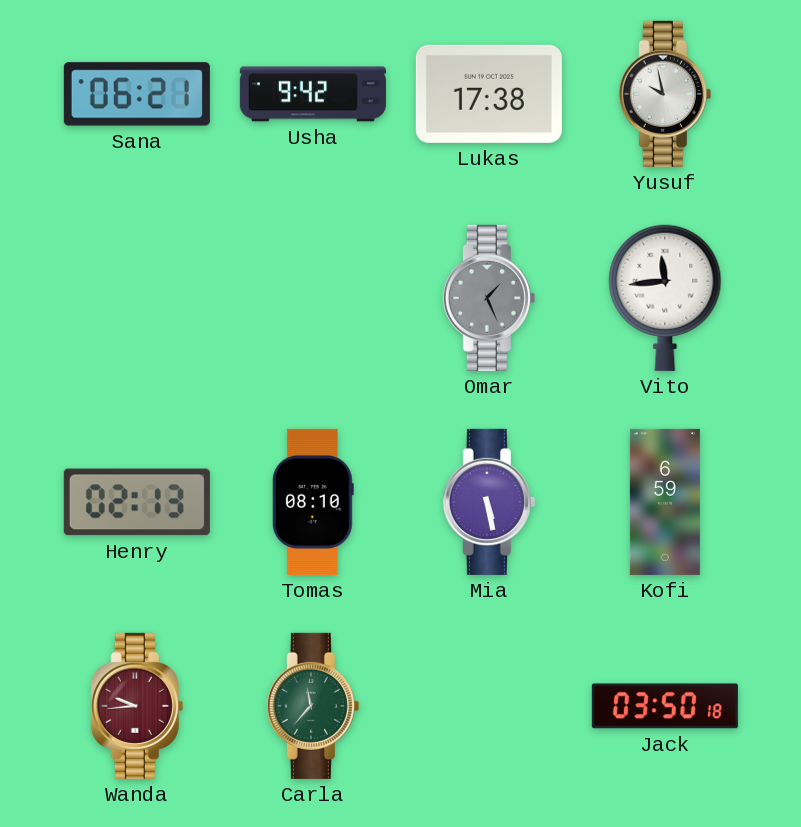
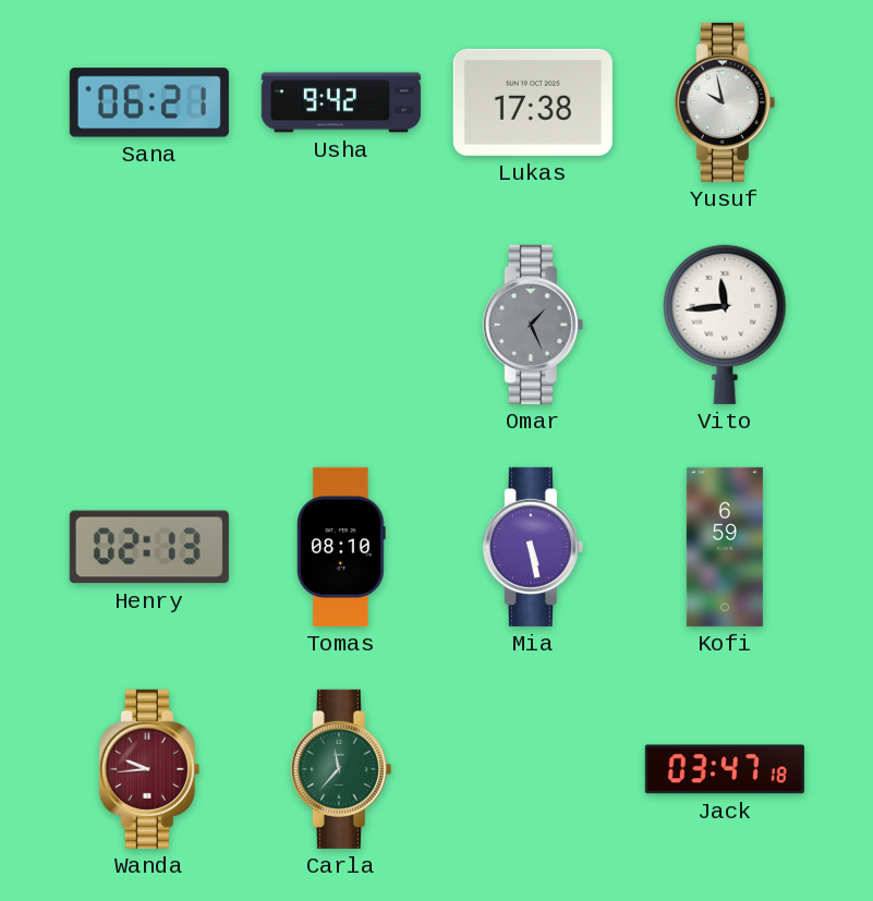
Jack: 03:50 -> 03:47 (725, 769)
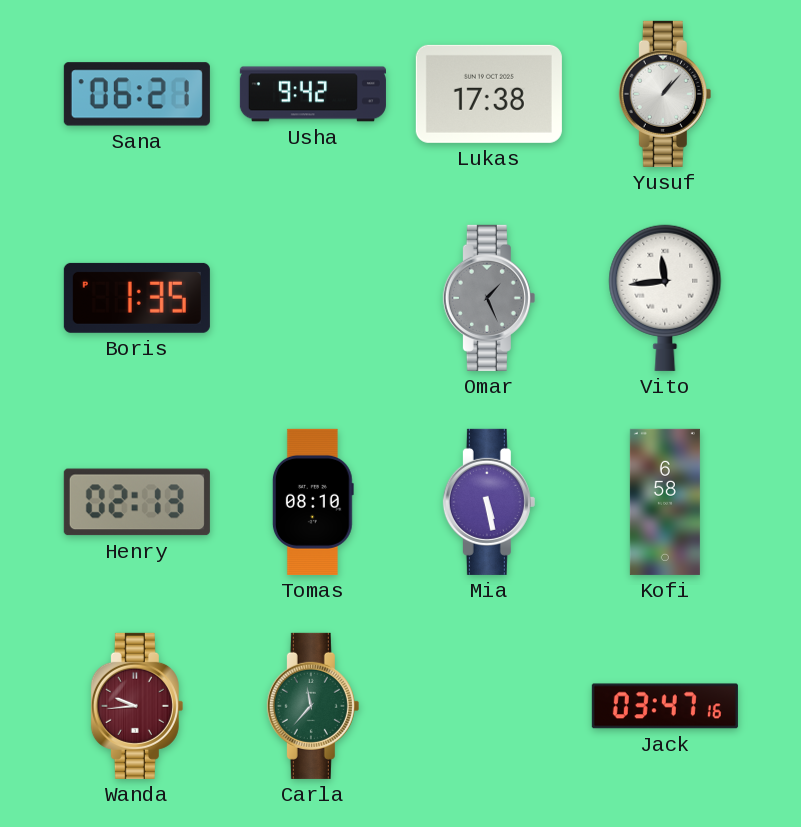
Yusuf: 9:58 -> 1:07 (665, 94)
Boris: none -> 1:35 (137, 298)
Kofi: 6:59 -> 6:58 (665, 502)
Jack: 03:47:18 -> 03:47:16 (665, 706)
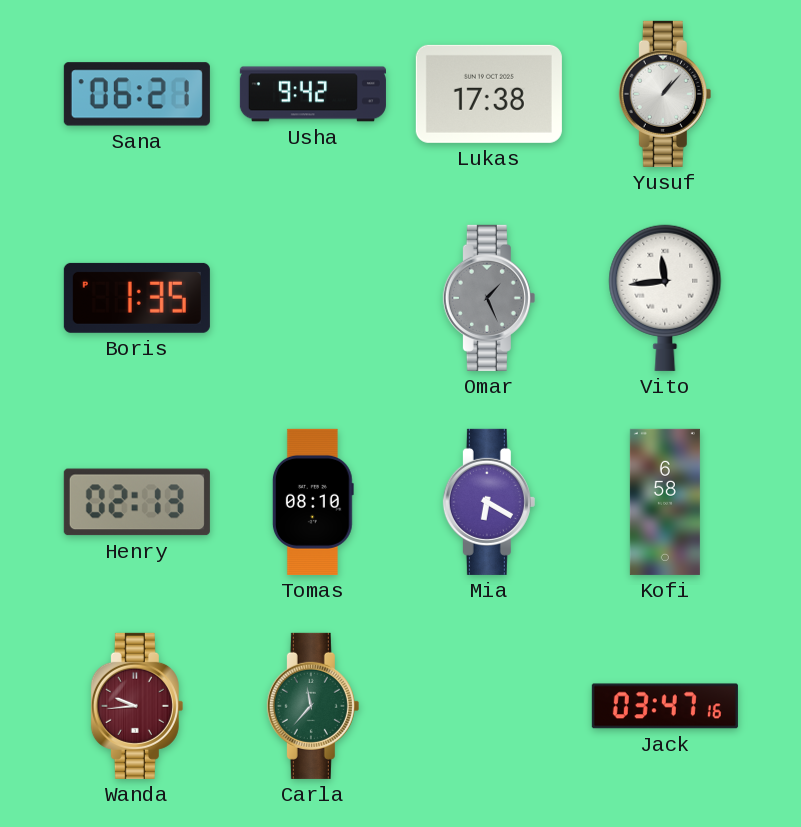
Mia: 5:28 -> 6:20 (489, 502)
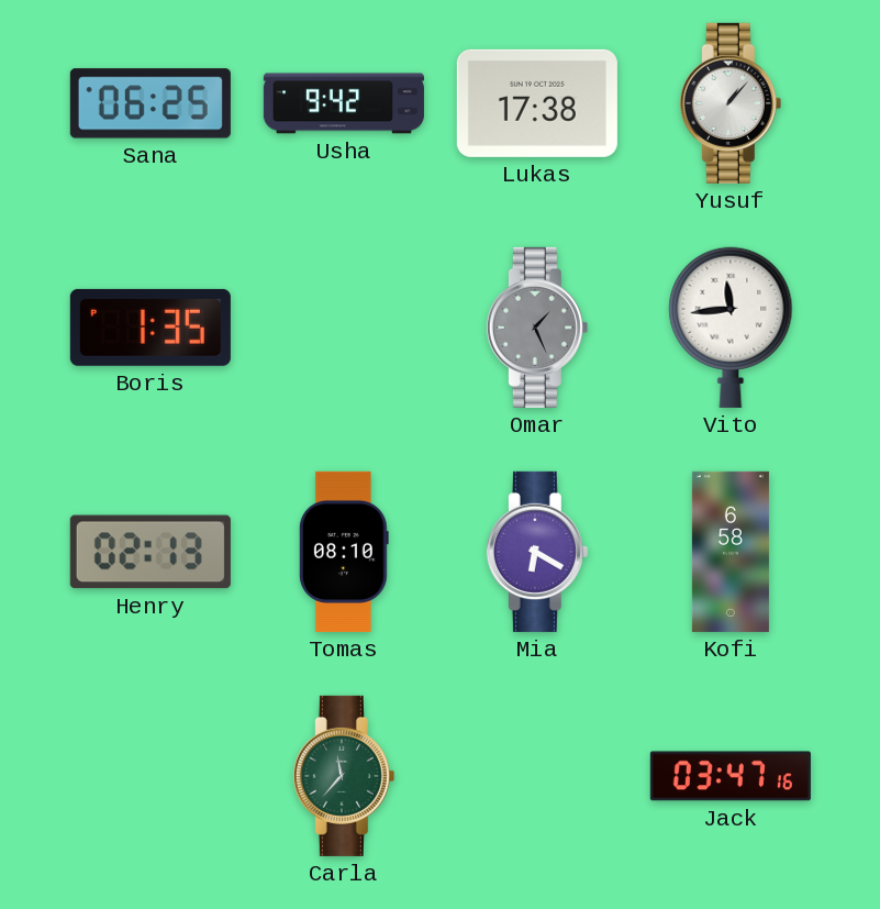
Sana: 06:21 -> 06:25 (151, 103)
Wanda: 9:44 -> none (137, 706)
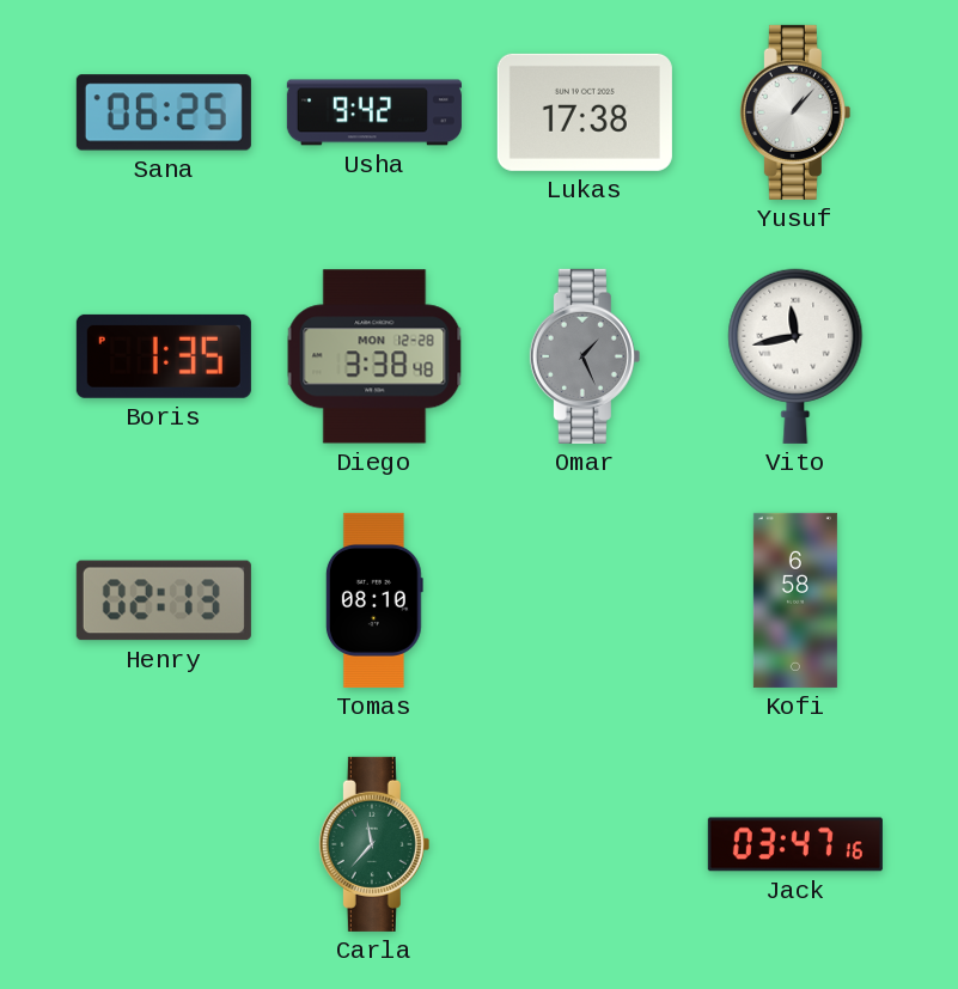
Diego: none -> 3:38 (374, 356)
Vito: 11:44 -> 11:43 (795, 356)
Mia: 6:20 -> none (537, 552)
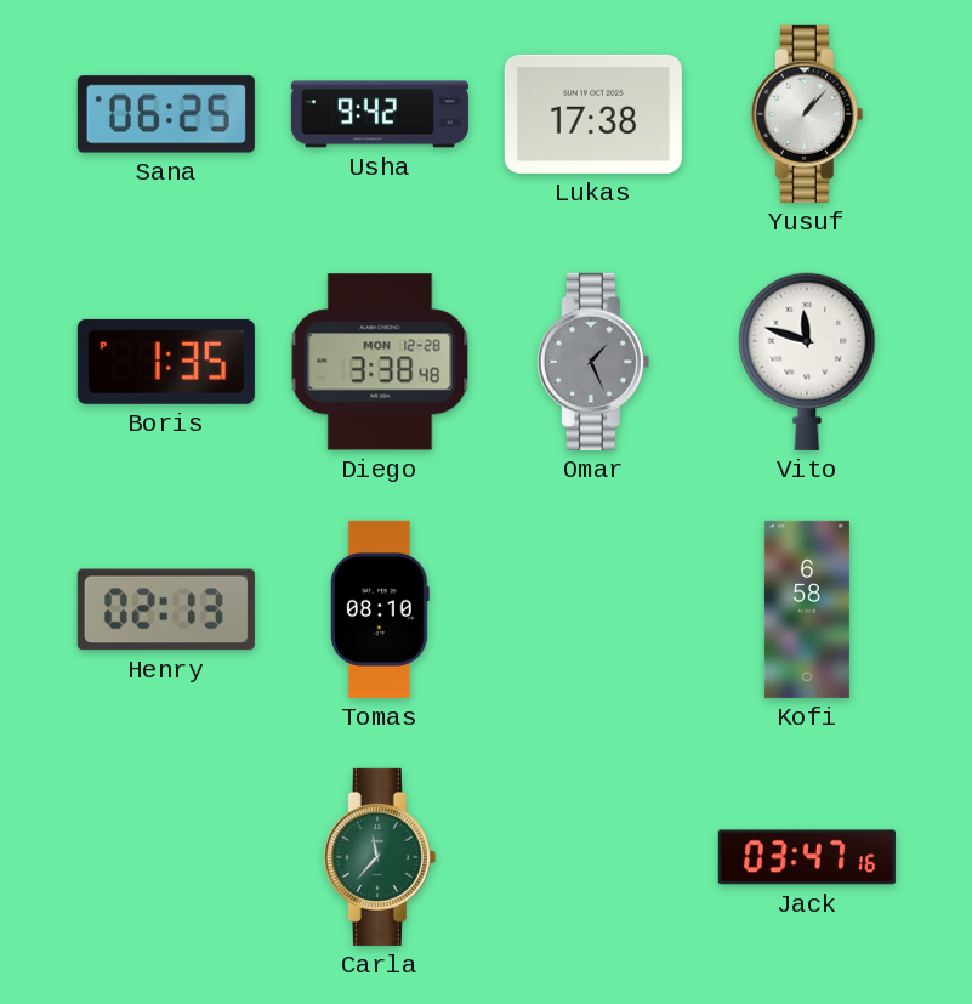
Vito: 11:43 -> 11:48 (807, 362)
